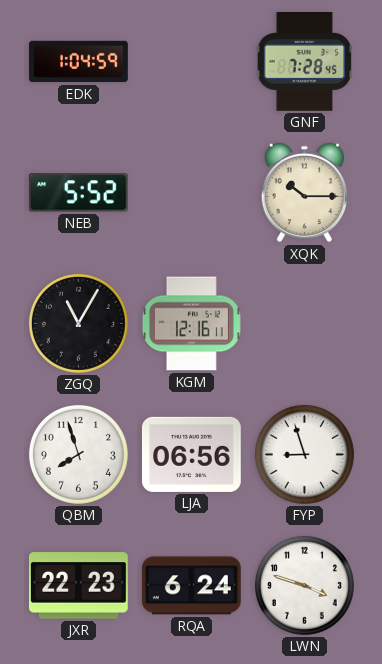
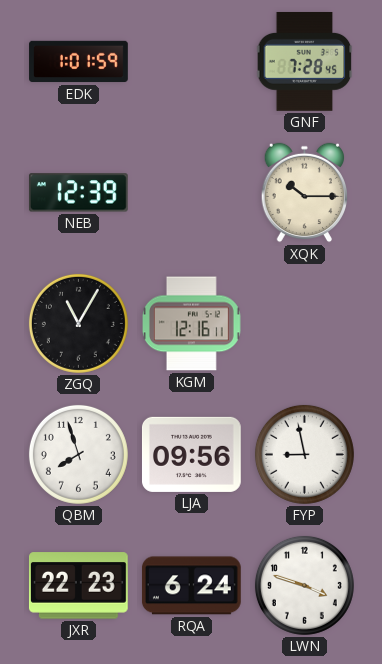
EDK: 1:04 -> 1:01 (79, 62)
NEB: 5:52 -> 12:39 (78, 193)
LJA: 06:56 -> 09:56 (191, 454)
FYP: 8:57 -> 8:58 (304, 454)
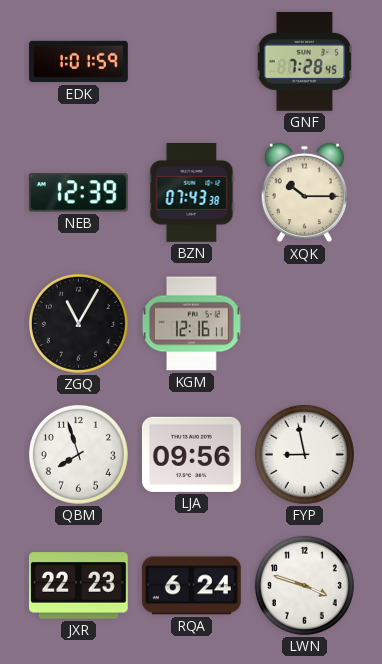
BZN: none -> 07:43 (192, 193)
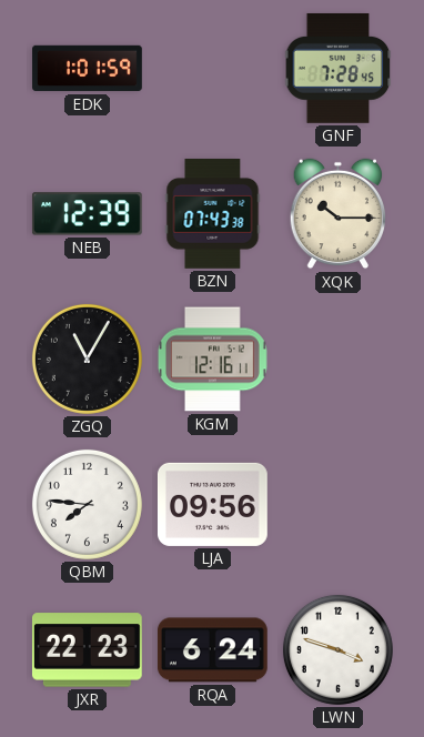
QBM: 7:57 -> 7:46 (87, 504)
FYP: 8:58 -> none (304, 454)
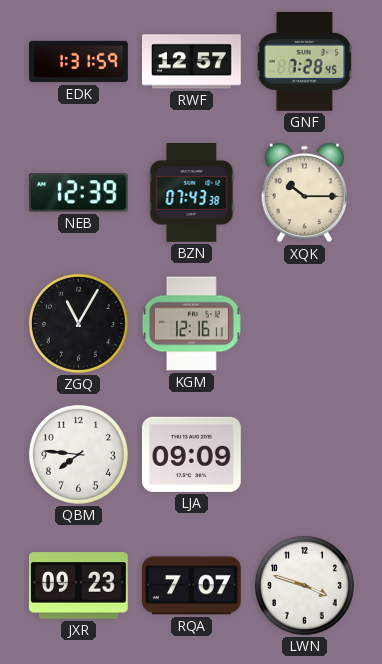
EDK: 1:01 -> 1:31 (79, 62)
RWF: none -> 12:57 (192, 62)
LJA: 09:56 -> 09:09 (191, 454)
JXR: 22:23 -> 09:23 (78, 586)
RQA: 6:24 -> 7:07 (191, 586)
